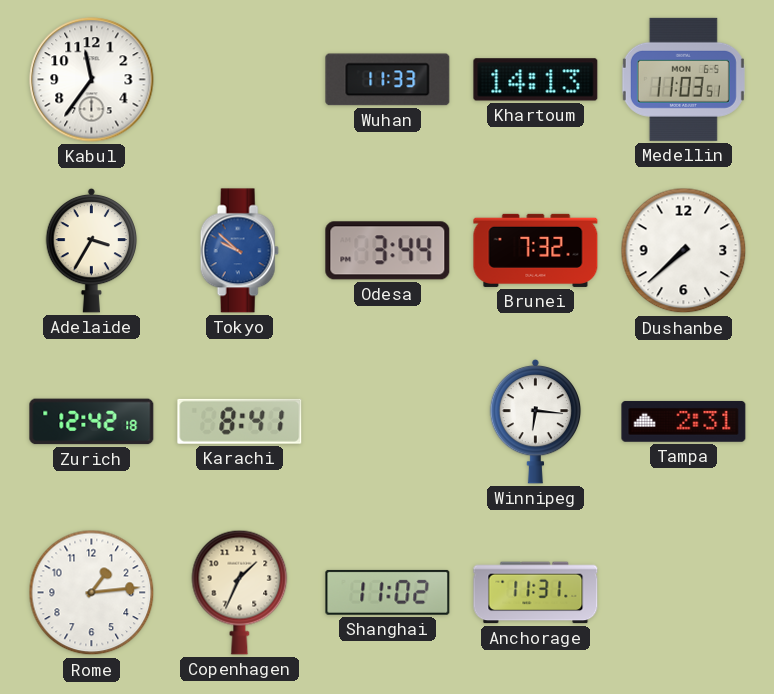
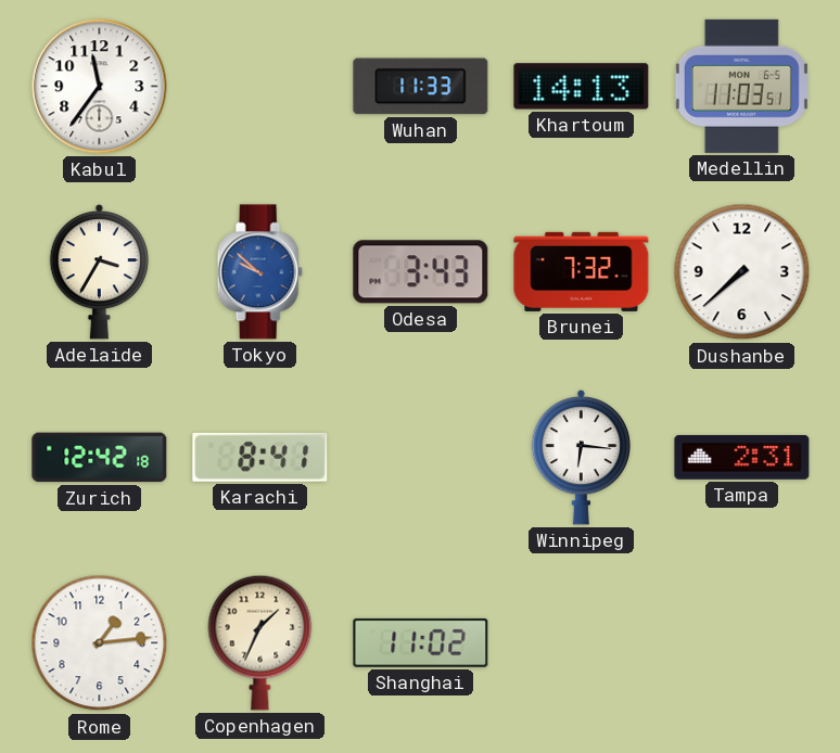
Odesa: 3:44 -> 3:43 (421, 272)
Anchorage: 11:31 -> none (536, 593)
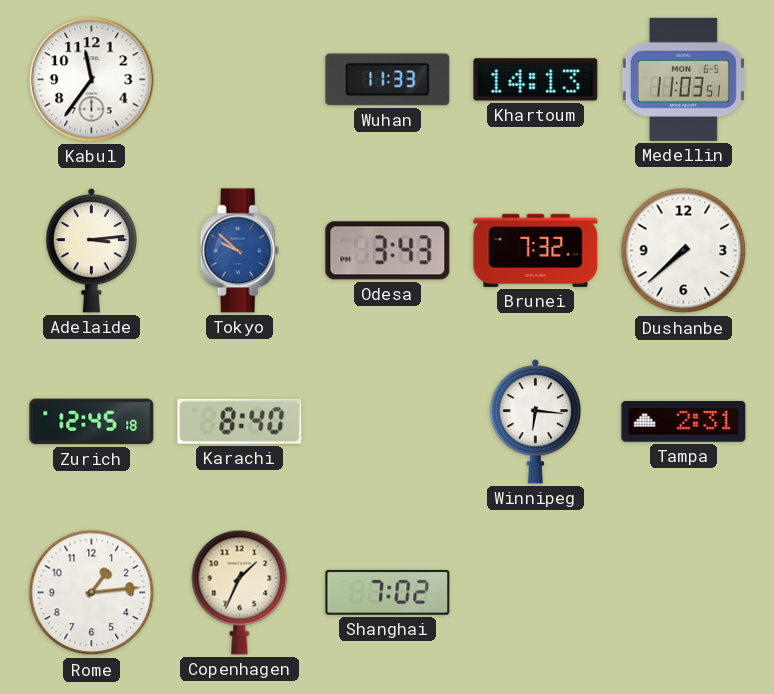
Adelaide: 3:35 -> 3:14 (92, 250)
Zurich: 12:42 -> 12:45 (92, 422)
Karachi: 8:41 -> 8:40 (240, 421)
Shanghai: 11:02 -> 7:02 (388, 592)
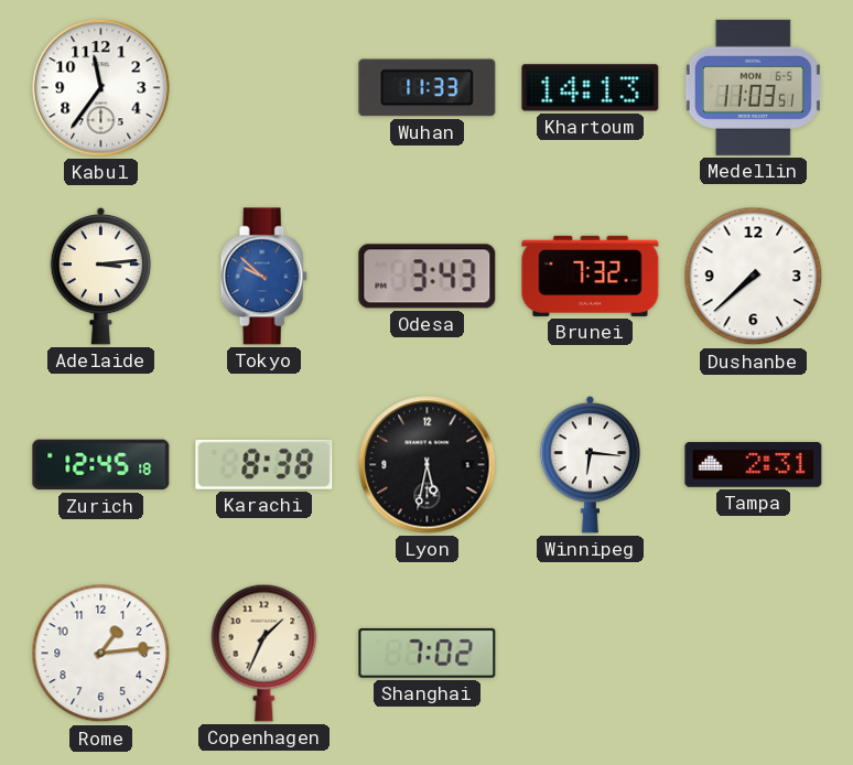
Karachi: 8:40 -> 8:38 (264, 464)
Lyon: none -> 5:32 (428, 465)
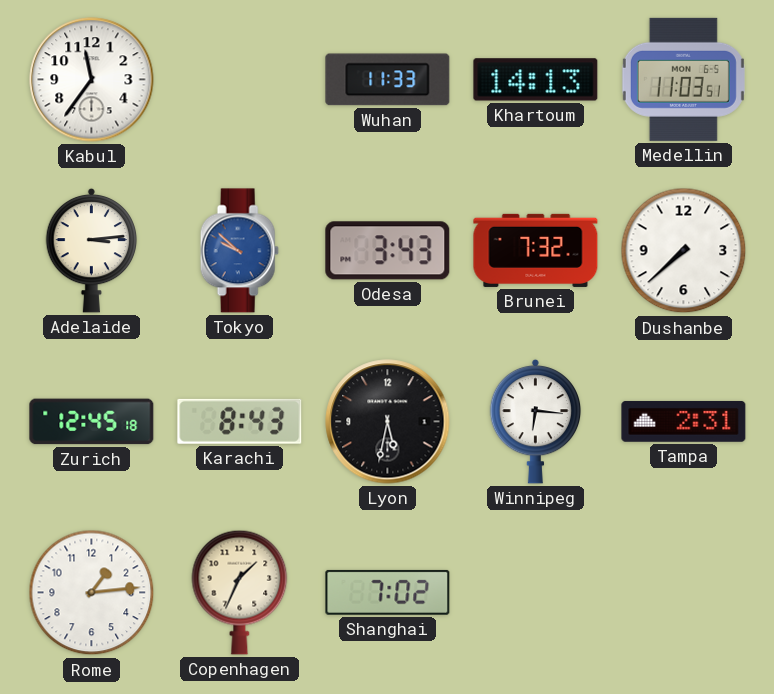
Karachi: 8:38 -> 8:43 (240, 421)
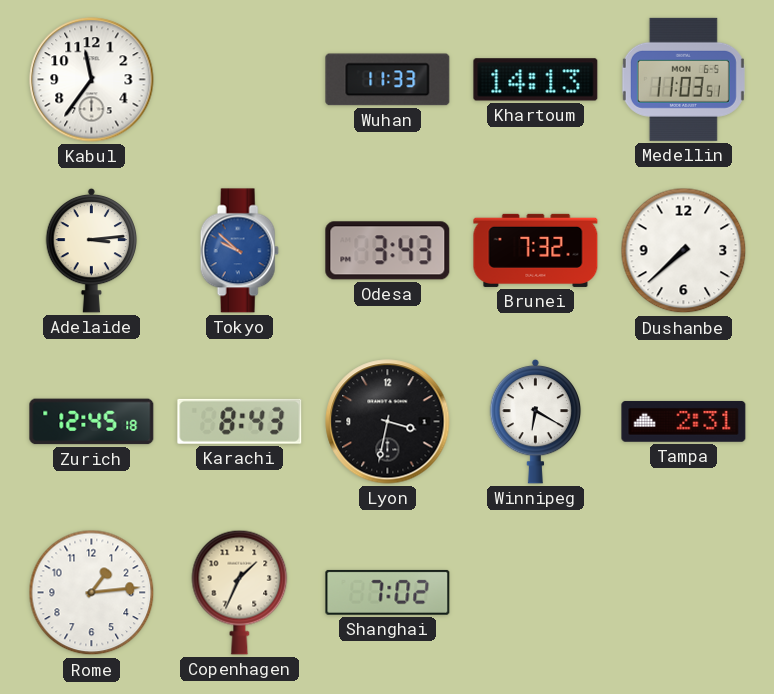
Lyon: 5:32 -> 3:32 (388, 422)
Winnipeg: 6:16 -> 6:20 (536, 421)
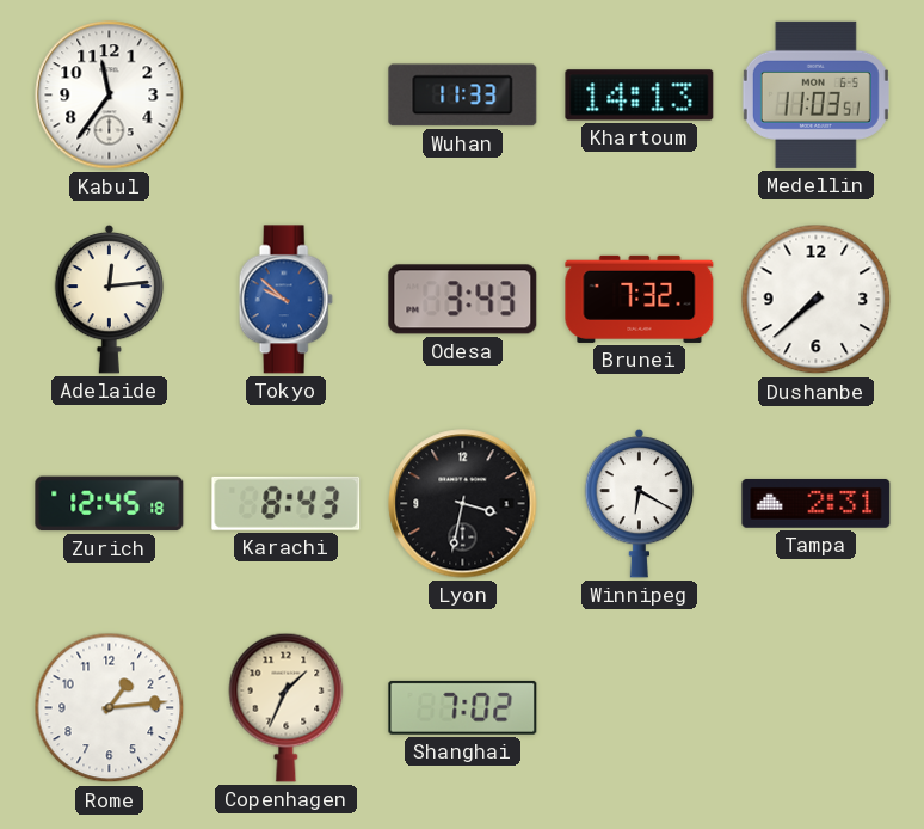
Adelaide: 3:14 -> 12:14 (110, 299)
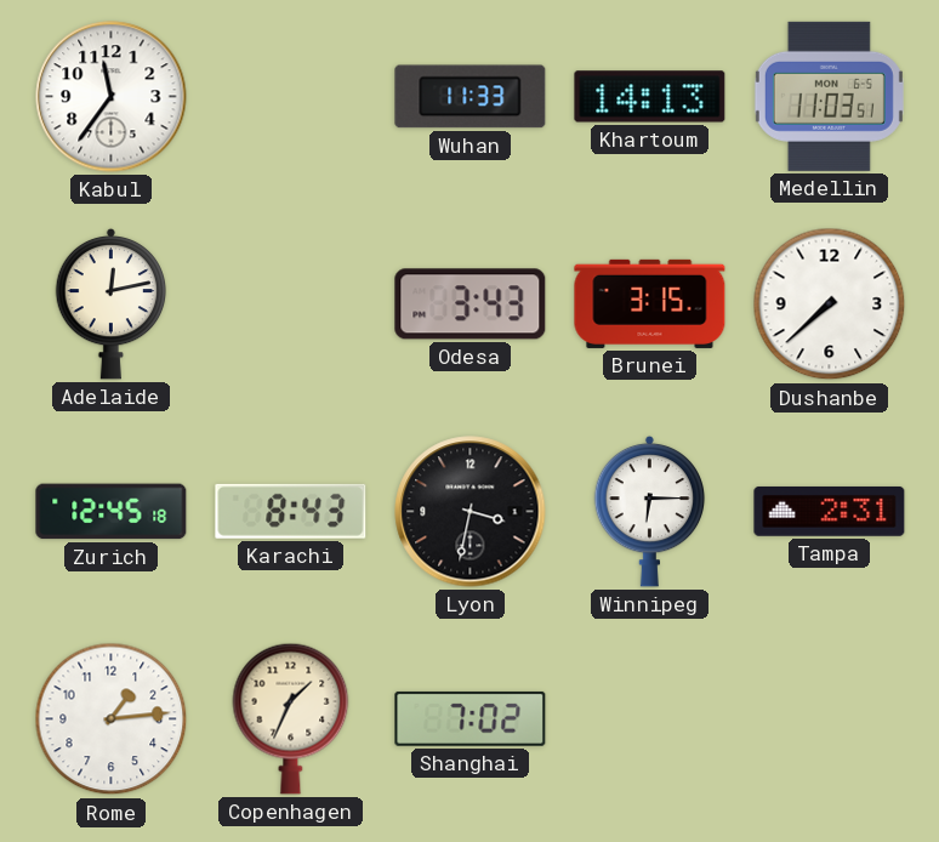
Adelaide: 12:14 -> 12:13 (112, 303)
Tokyo: 9:52 -> none (285, 300)
Brunei: 7:32 -> 3:15 (650, 303)
Winnipeg: 6:20 -> 6:15 (650, 511)
